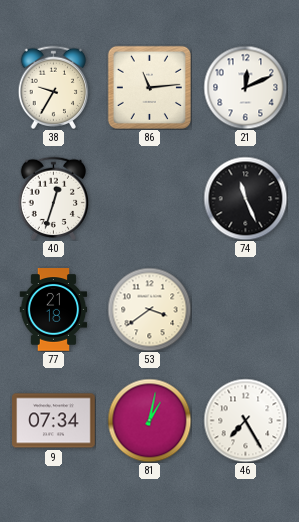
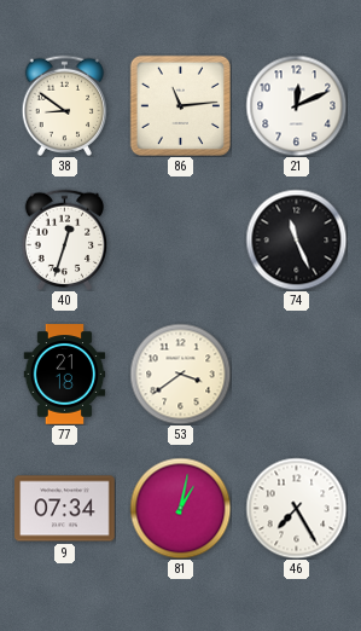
38: 9:35 -> 8:51 (65, 105)
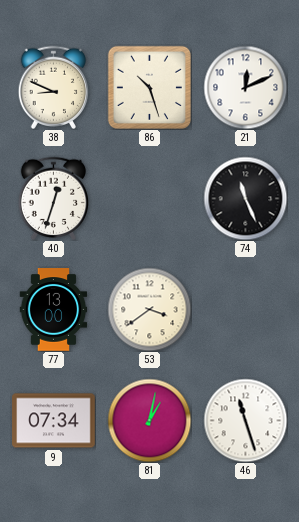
38: 8:51 -> 8:49 (54, 87)
86: 11:14 -> 10:27 (149, 87)
77: 21:18 -> 13:00 (54, 310)
46: 7:25 -> 11:27 (245, 420)
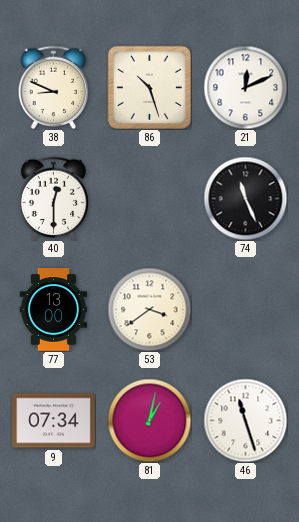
40: 12:33 -> 12:30 (54, 198)
